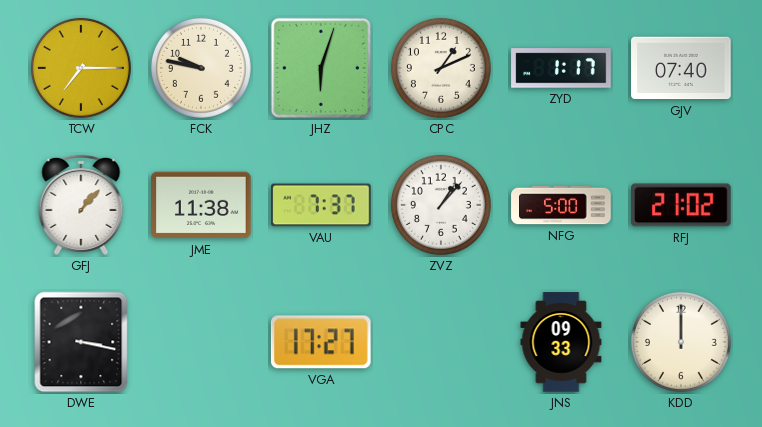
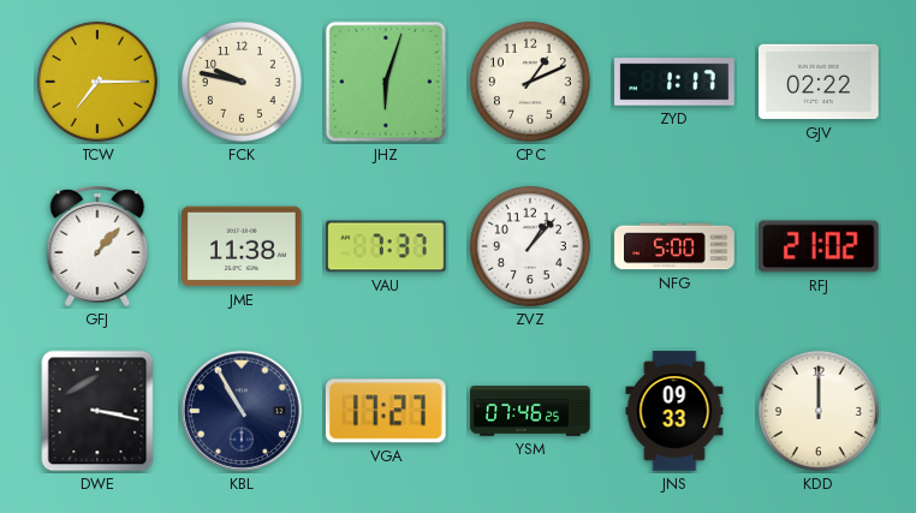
GJV: 07:40 -> 02:22 (819, 82)
KBL: none -> 10:55 (242, 411)
YSM: none -> 07:46 (530, 411)
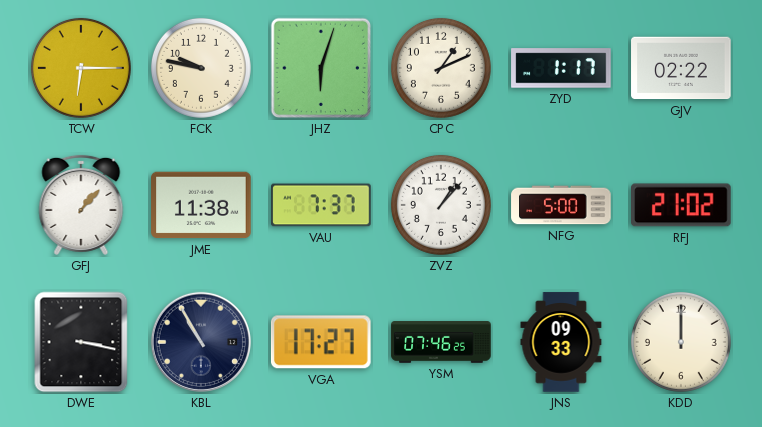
TCW: 7:15 -> 6:15 (81, 68)
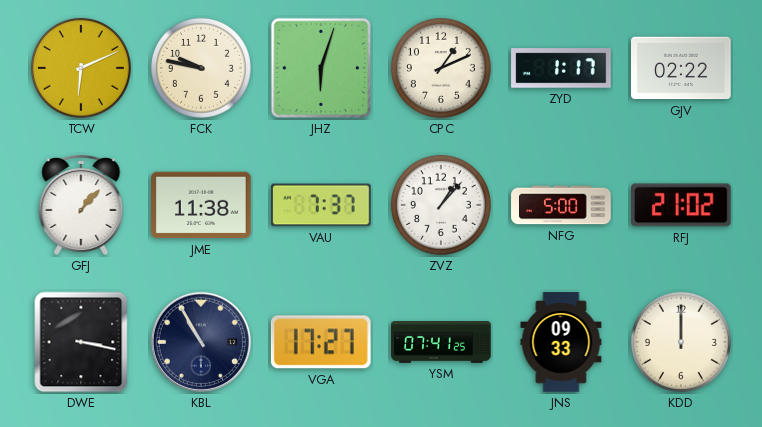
TCW: 6:15 -> 6:11 (81, 68)
YSM: 07:46 -> 07:41 (441, 342)
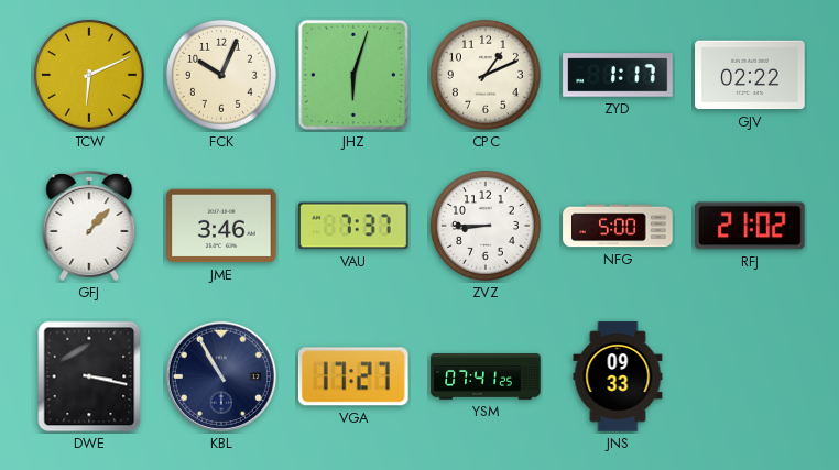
FCK: 9:47 -> 10:04 (221, 75)
JME: 11:38 -> 3:46 (221, 226)
ZVZ: 1:07 -> 8:45 (486, 226)
KDD: 12:00 -> none (681, 342)
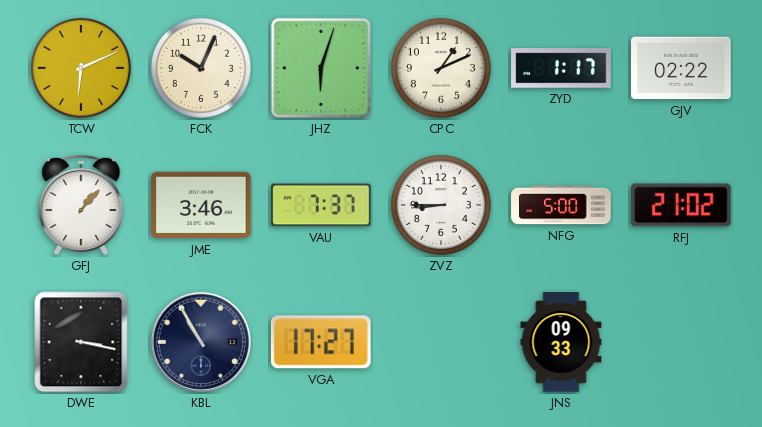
YSM: 07:41 -> none (486, 376)
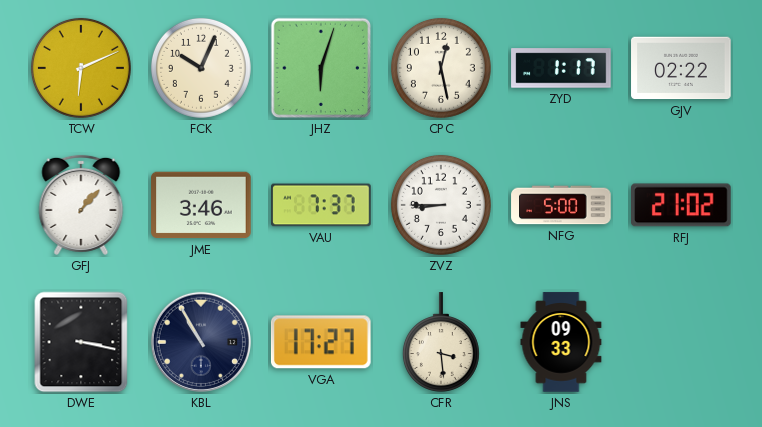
CPC: 1:11 -> 12:28 (441, 68)
CFR: none -> 3:29 (441, 342)
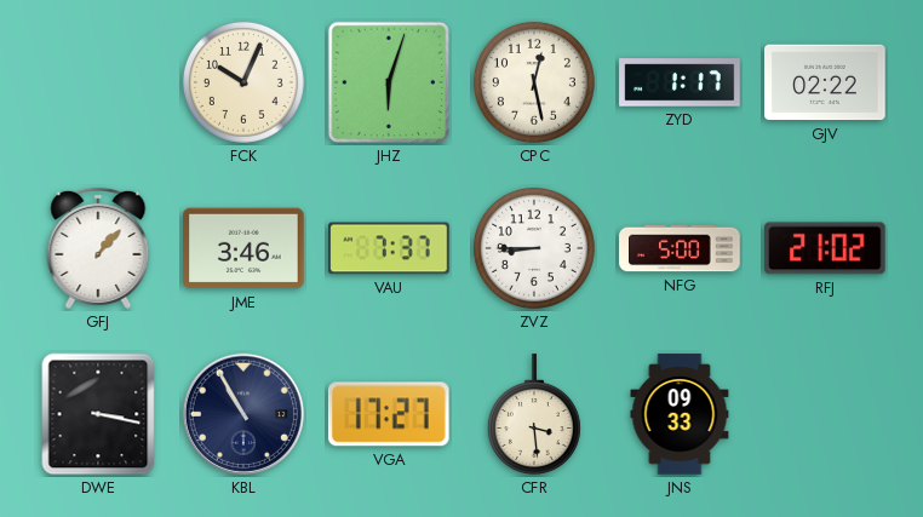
TCW: 6:11 -> none (81, 68)
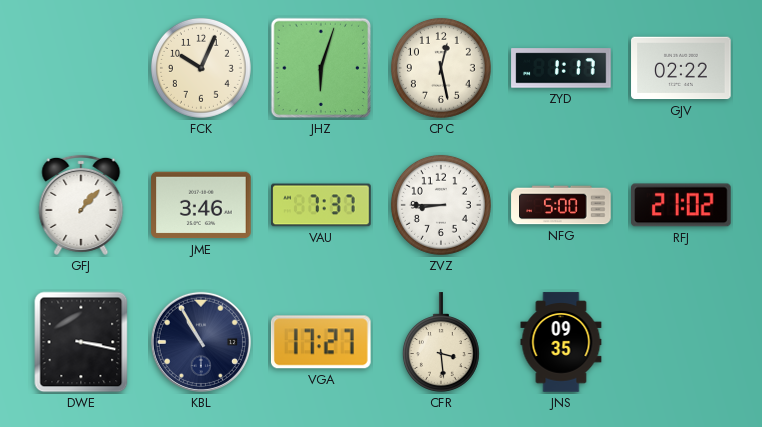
JNS: 09:33 -> 09:35 (561, 342)
